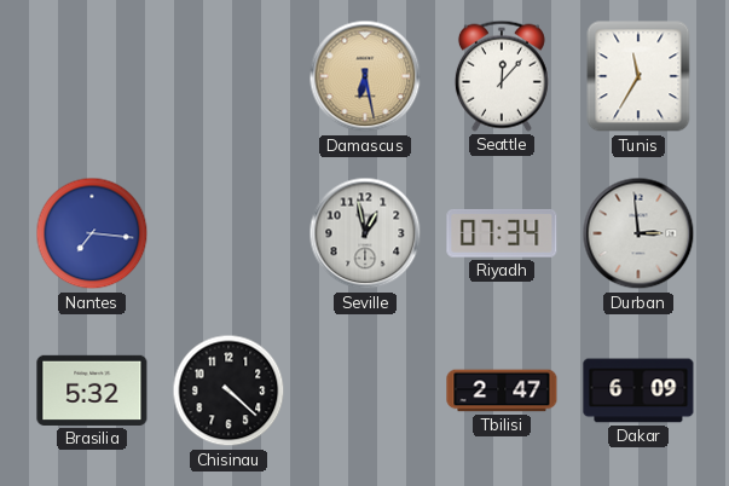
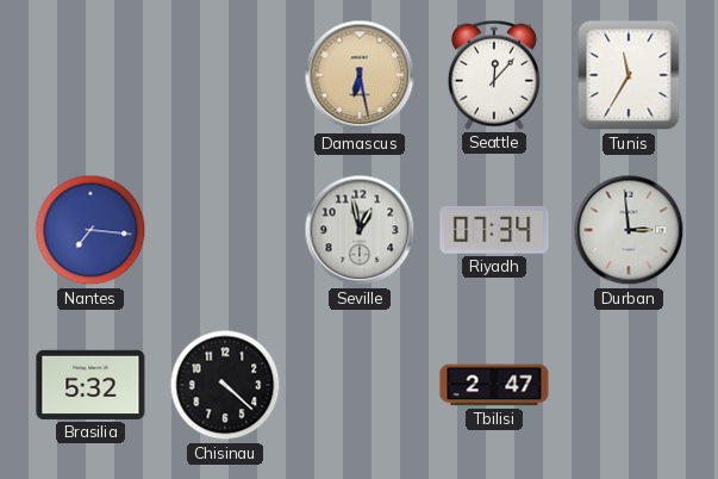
Dakar: 6:09 -> none (638, 390)
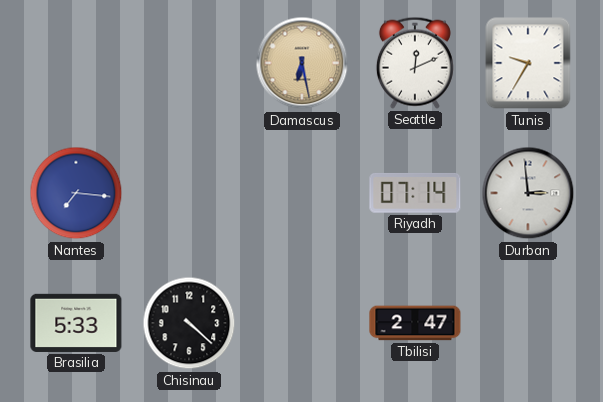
Seattle: 12:07 -> 12:11 (415, 63)
Tunis: 11:35 -> 9:35 (528, 63)
Seville: 12:58 -> none (360, 230)
Riyadh: 07:34 -> 07:14 (415, 193)
Brasilia: 5:32 -> 5:33 (76, 323)
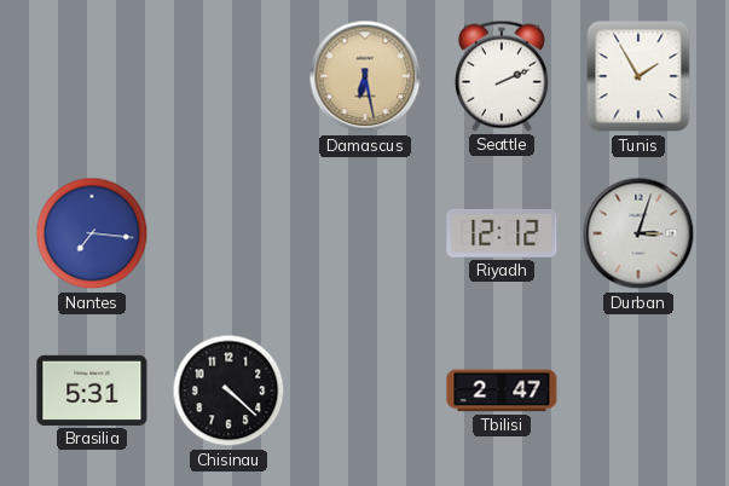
Seattle: 12:11 -> 2:11 (502, 76)
Tunis: 9:35 -> 1:55 (638, 76)
Riyadh: 07:14 -> 12:12 (502, 233)
Durban: 2:59 -> 3:03 (638, 233)
Brasilia: 5:33 -> 5:31 (92, 390)
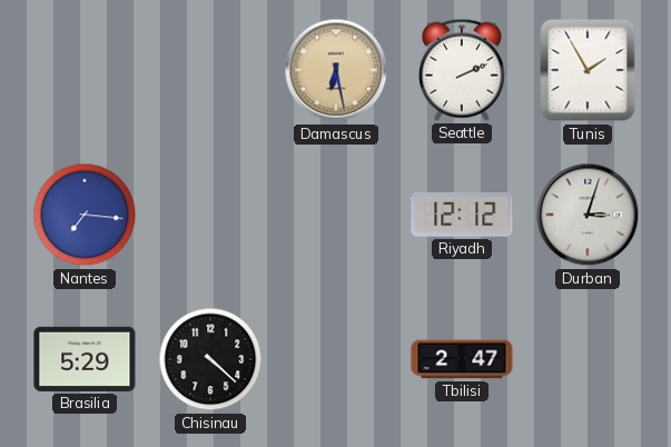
Brasilia: 5:31 -> 5:29 (85, 359)
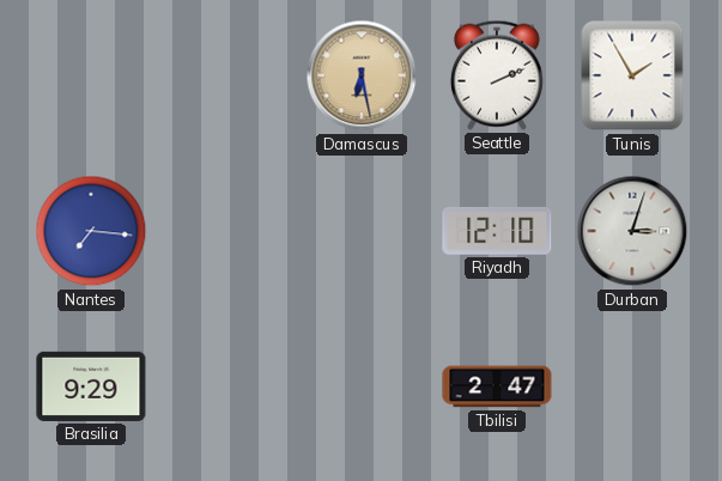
Riyadh: 12:12 -> 12:10 (497, 231)
Brasilia: 5:29 -> 9:29 (91, 386)
Chisinau: 4:22 -> none (210, 359)
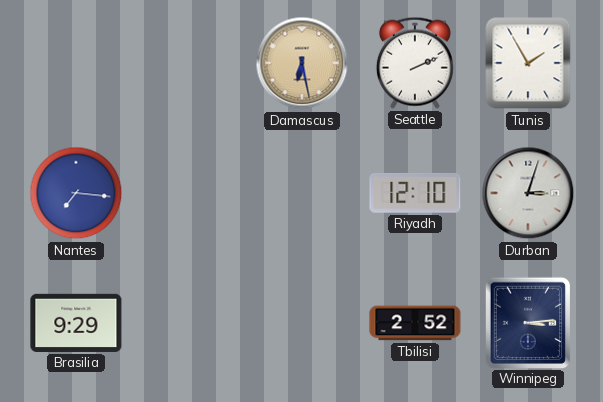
Tbilisi: 2:47 -> 2:52 (415, 323)
Winnipeg: none -> 3:14 (528, 322)
